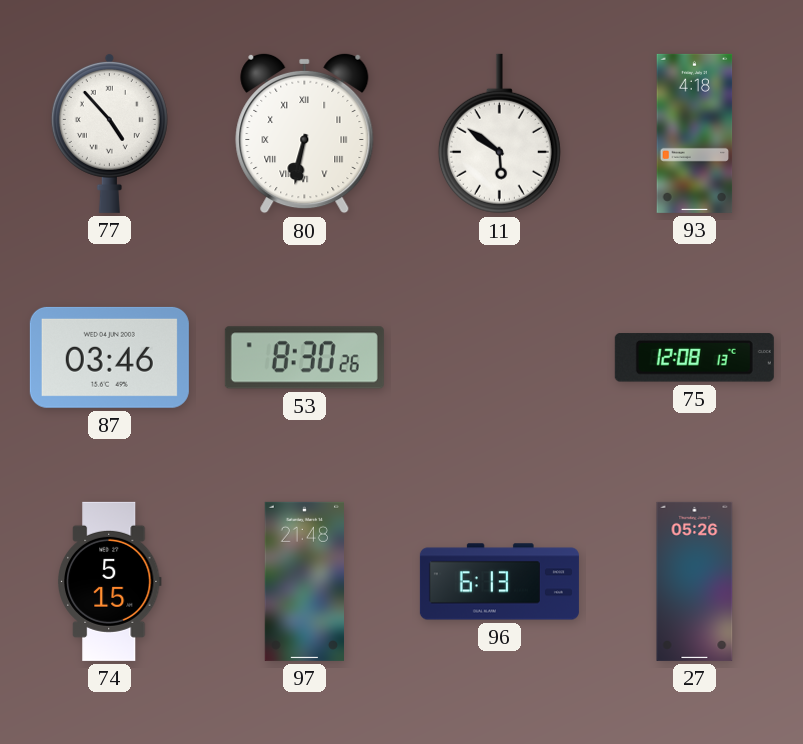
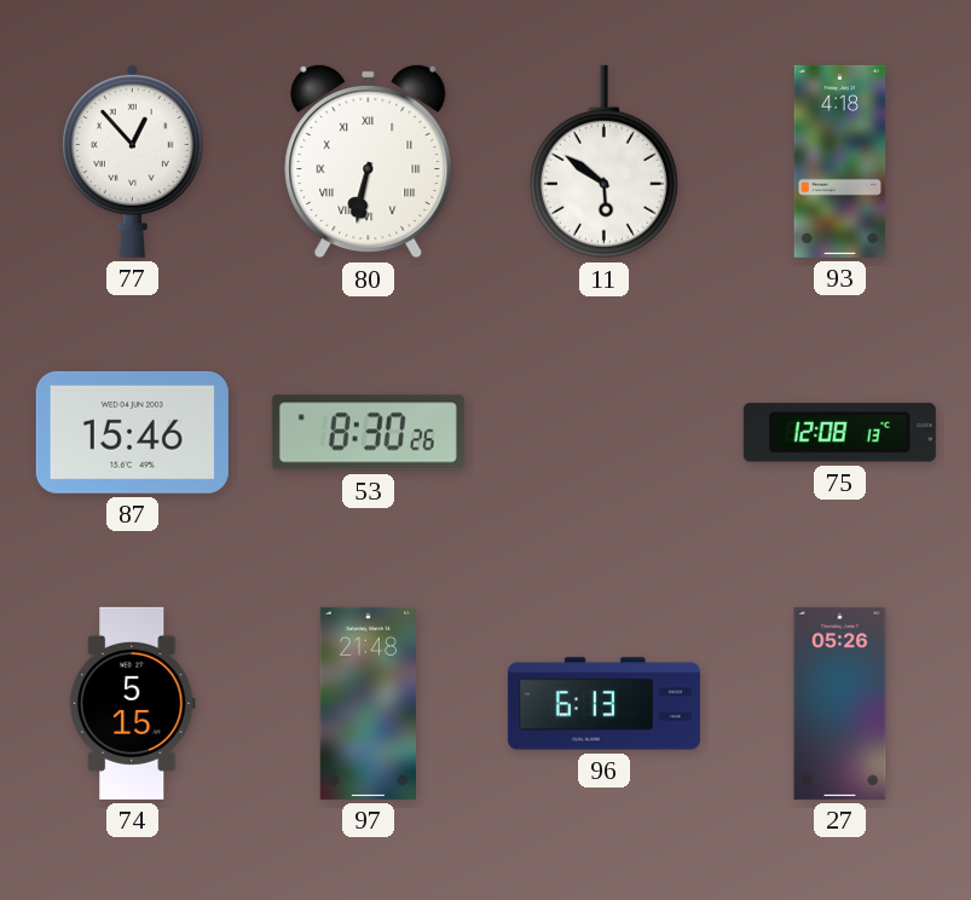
77: 4:53 -> 12:53 (132, 161)
87: 03:46 -> 15:46 (132, 432)
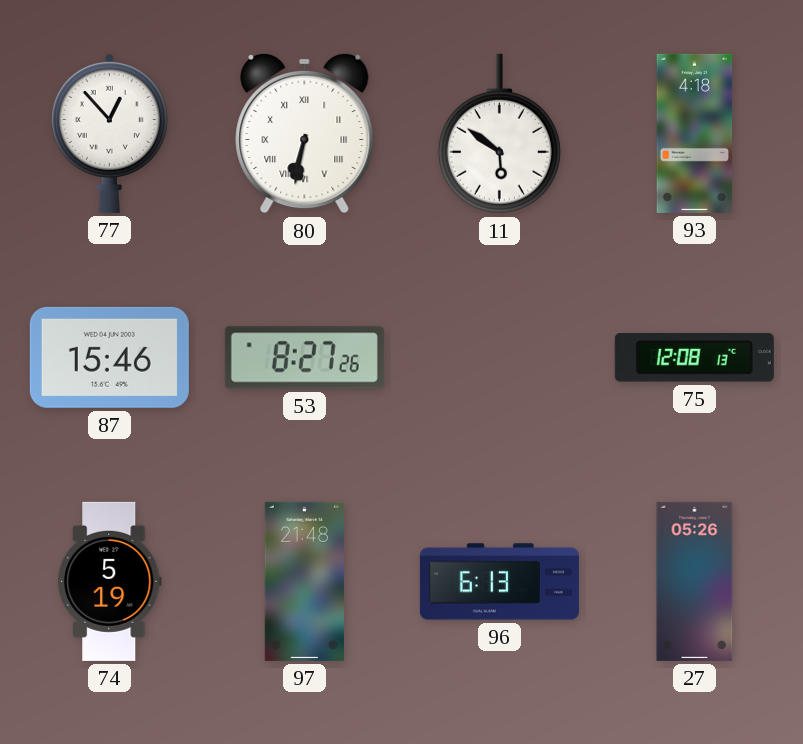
53: 8:30 -> 8:27 (304, 358)
74: 5:15 -> 5:19 (109, 581)
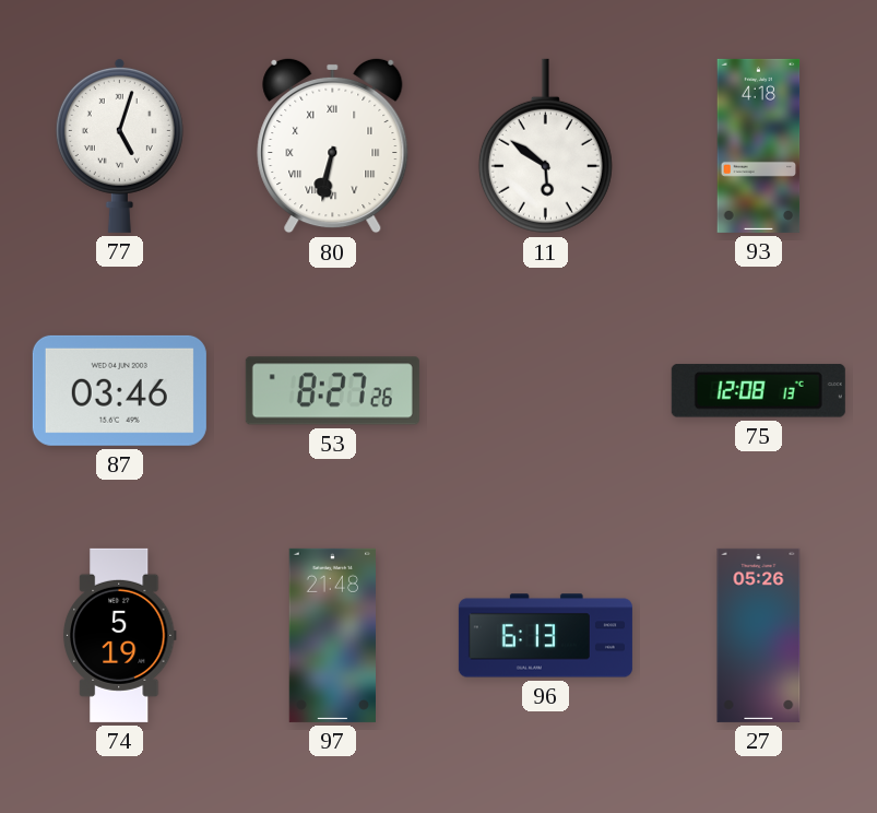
77: 12:53 -> 5:03 (119, 145)
87: 15:46 -> 03:46 (119, 390)
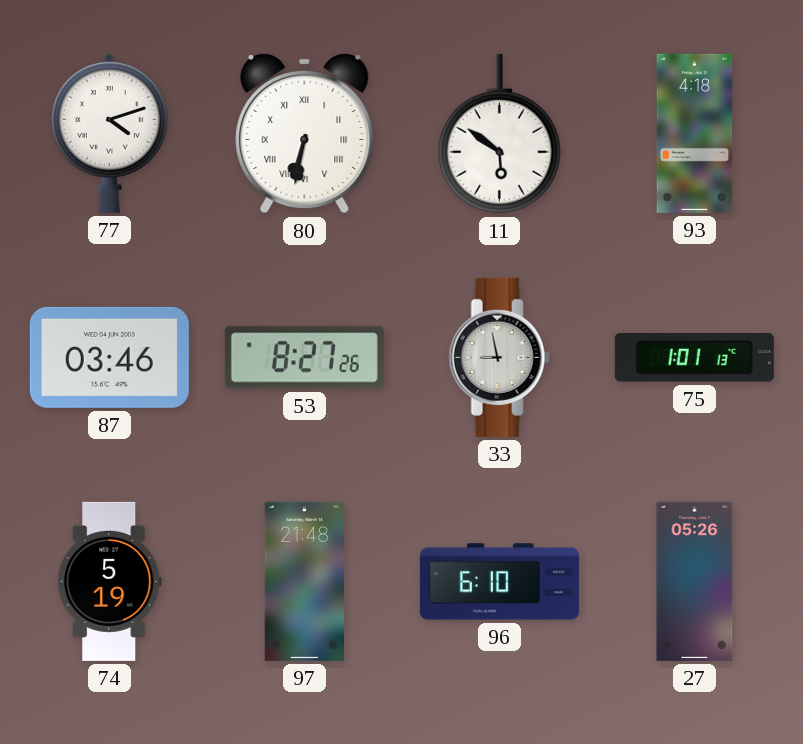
77: 5:03 -> 4:12 (109, 133)
33: none -> 8:58 (499, 357)
75: 12:08 -> 1:01 (694, 358)
96: 6:13 -> 6:10 (499, 582)
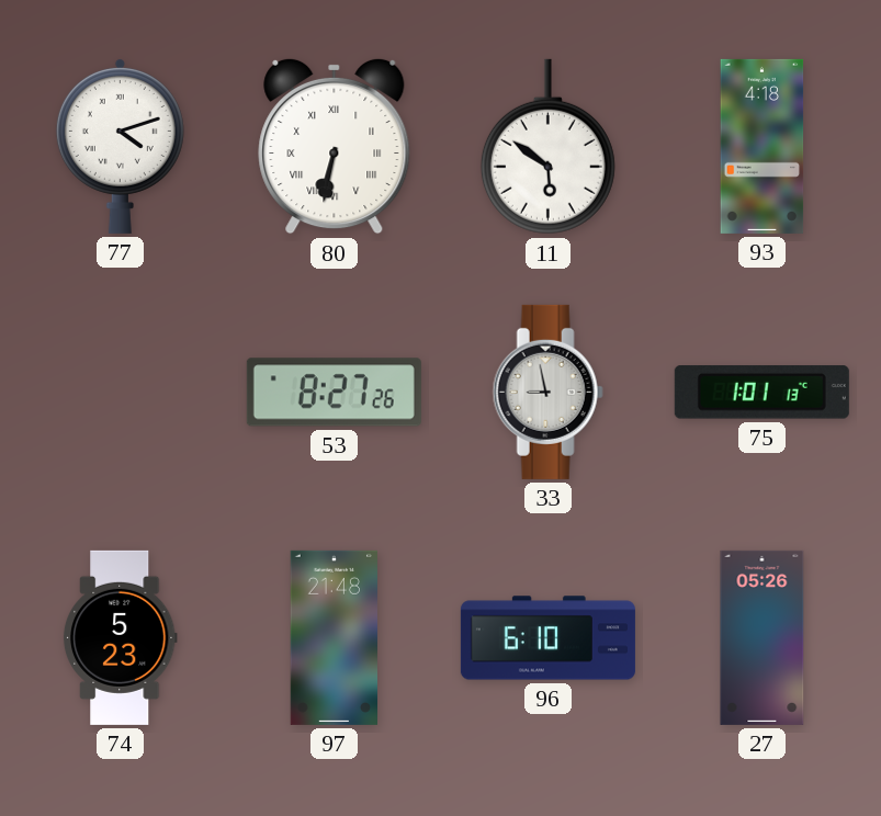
87: 03:46 -> none (109, 357)
74: 5:19 -> 5:23 (120, 637)
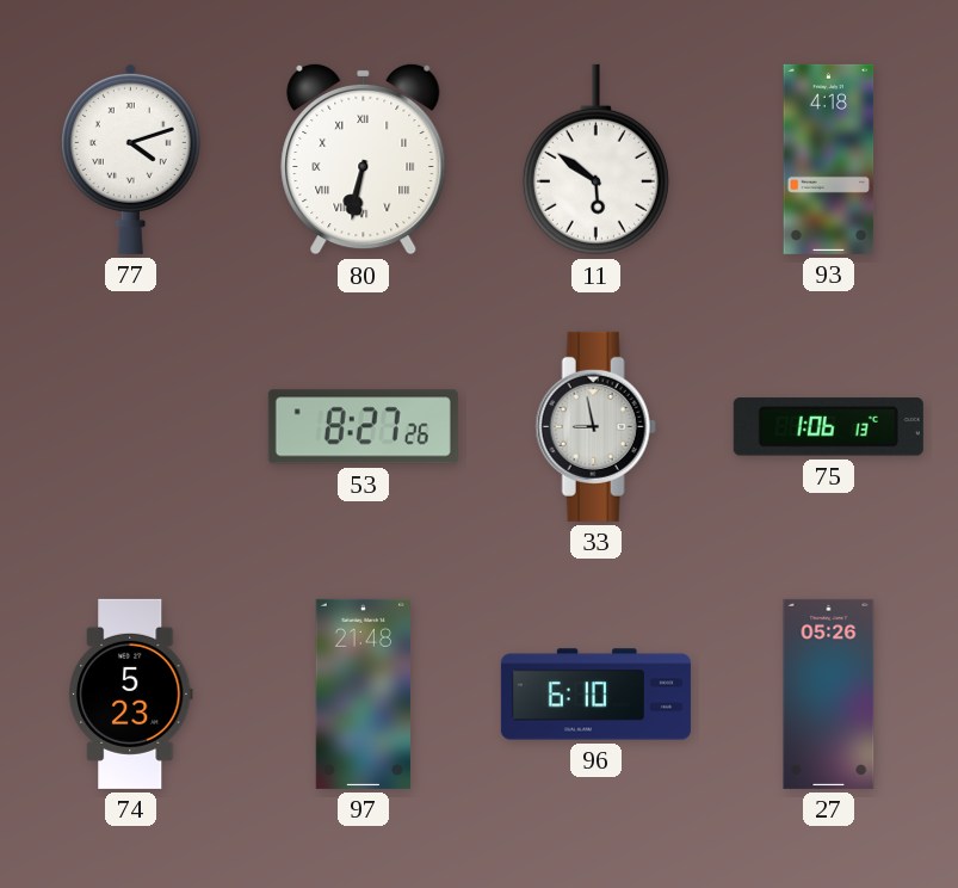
75: 1:01 -> 1:06 (828, 427)
